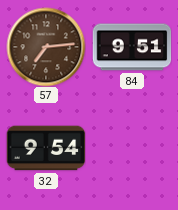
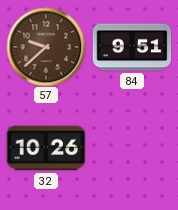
57: 7:14 -> 9:38 (46, 47)
32: 9:54 -> 10:26 (46, 148)
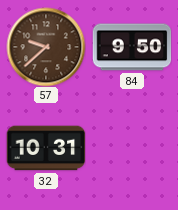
84: 9:51 -> 9:50 (132, 47)
32: 10:26 -> 10:31 (46, 148)
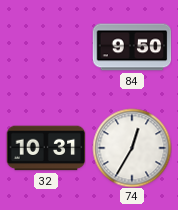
57: 9:38 -> none (46, 47)
74: none -> 12:35 (132, 148)
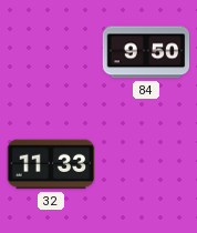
32: 10:31 -> 11:33 (51, 164)
74: 12:35 -> none (132, 148)
